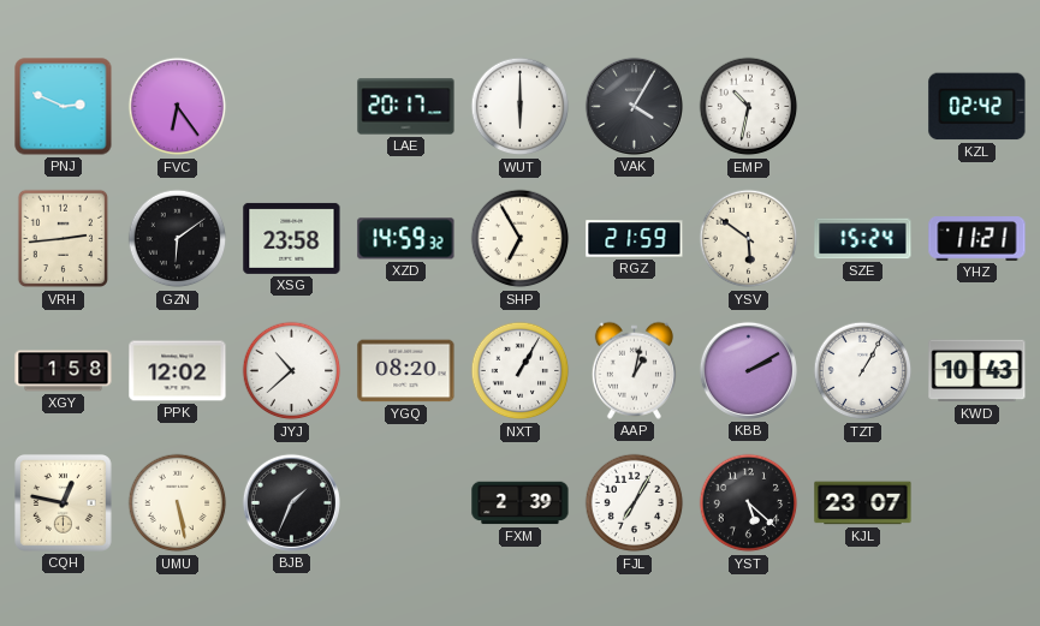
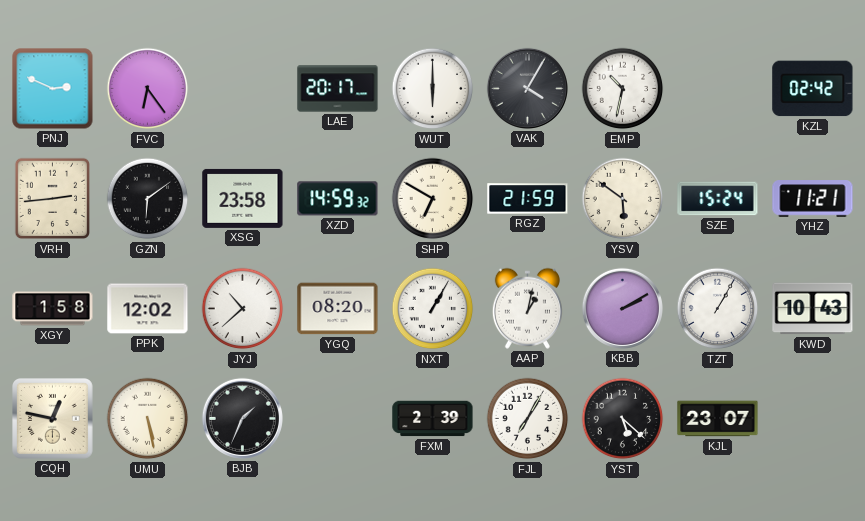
SHP: 6:55 -> 6:50 (433, 199)
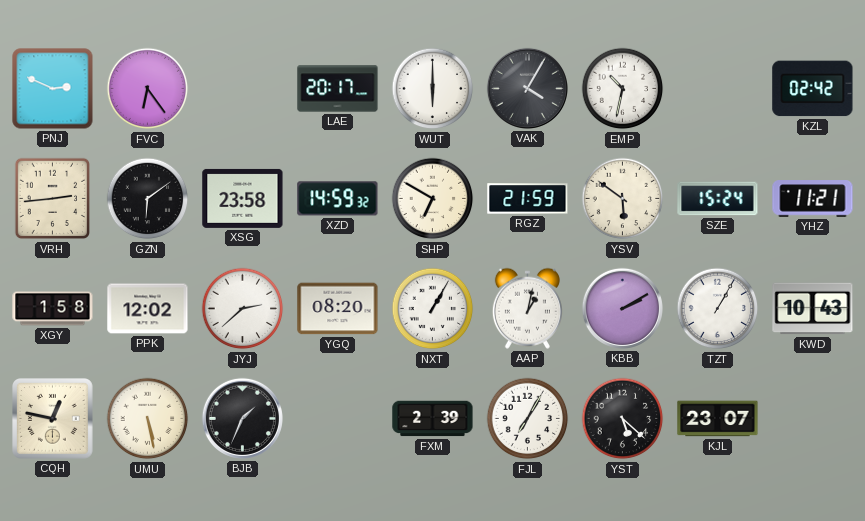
JYJ: 10:38 -> 2:38 (243, 309)
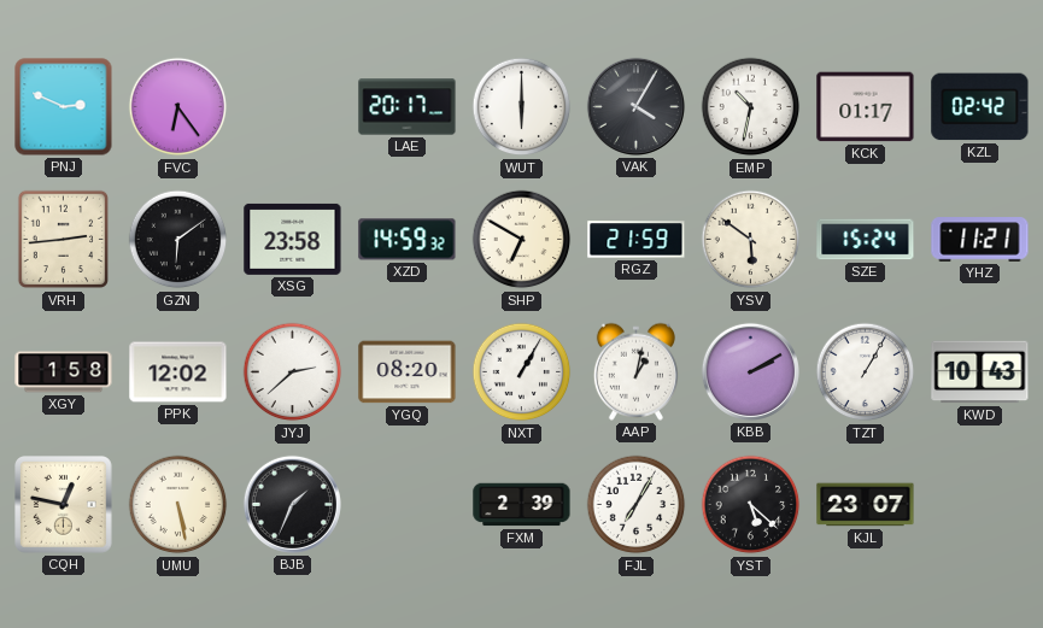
KCK: none -> 01:17 (866, 107)
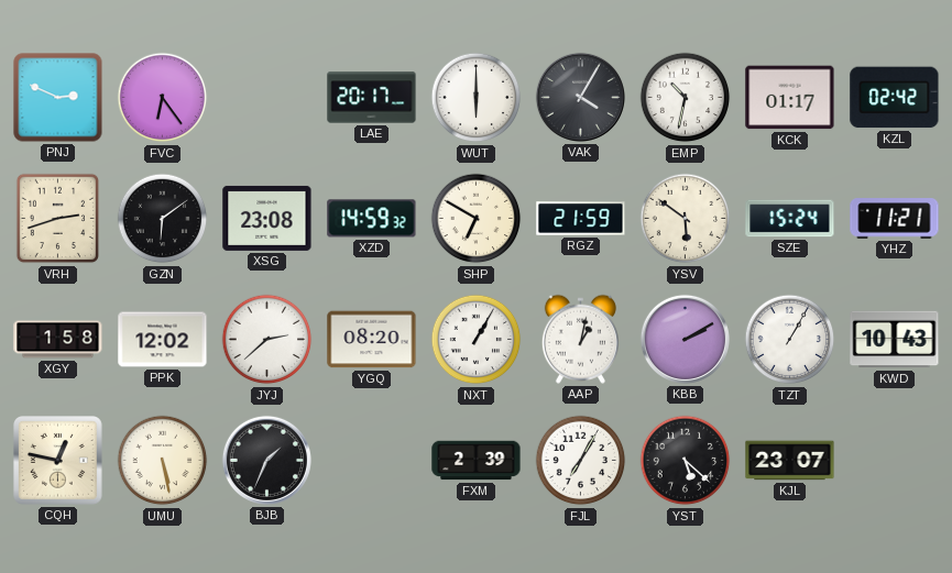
VRH: 2:44 -> 2:42 (58, 219)
XSG: 23:58 -> 23:08 (267, 218)
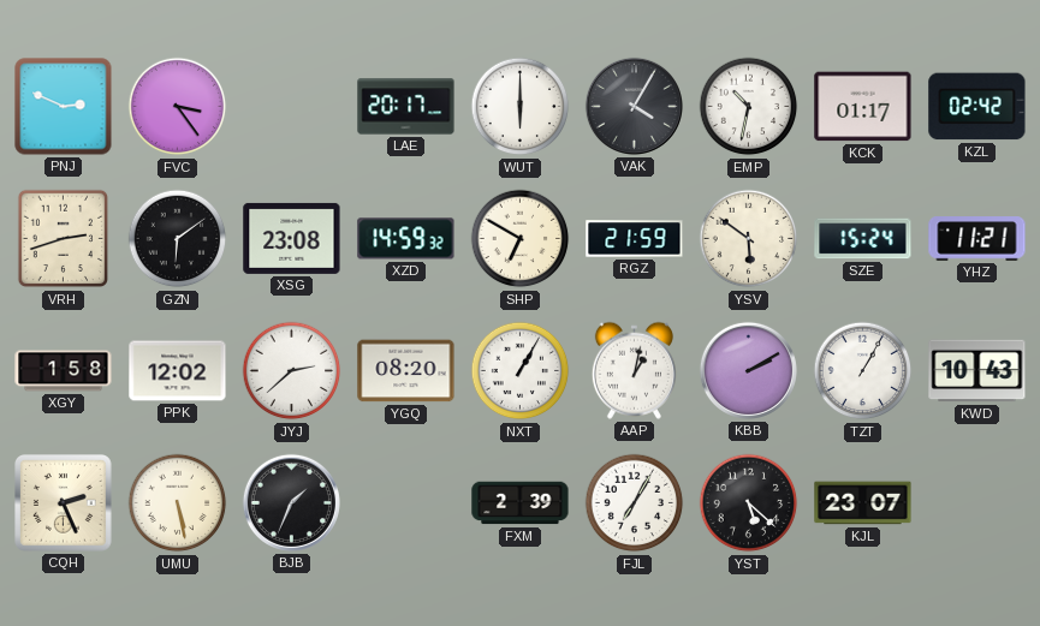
FVC: 6:24 -> 3:24 (178, 107)
CQH: 12:47 -> 2:26 (64, 503)
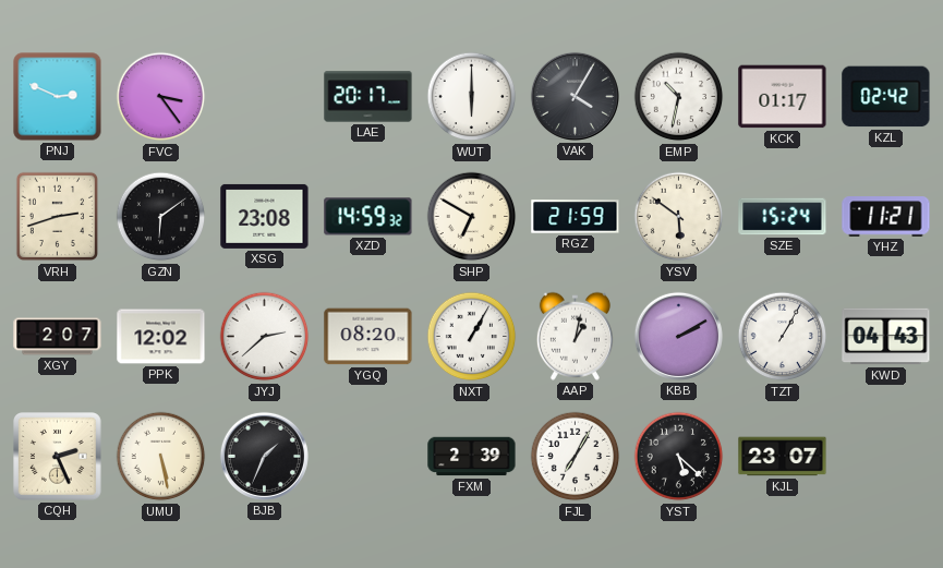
XGY: 1:58 -> 2:07 (58, 337)
KWD: 10:43 -> 04:43 (886, 337)
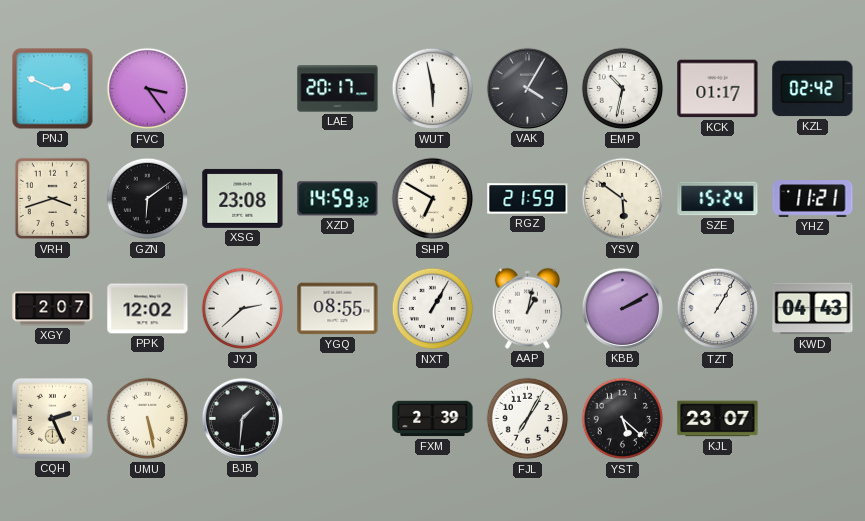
WUT: 6:00 -> 5:58 (433, 89)
VRH: 2:42 -> 3:42 (53, 199)
YGQ: 08:20 -> 08:55 (338, 309)
BJB: 1:34 -> 1:31 (242, 418)
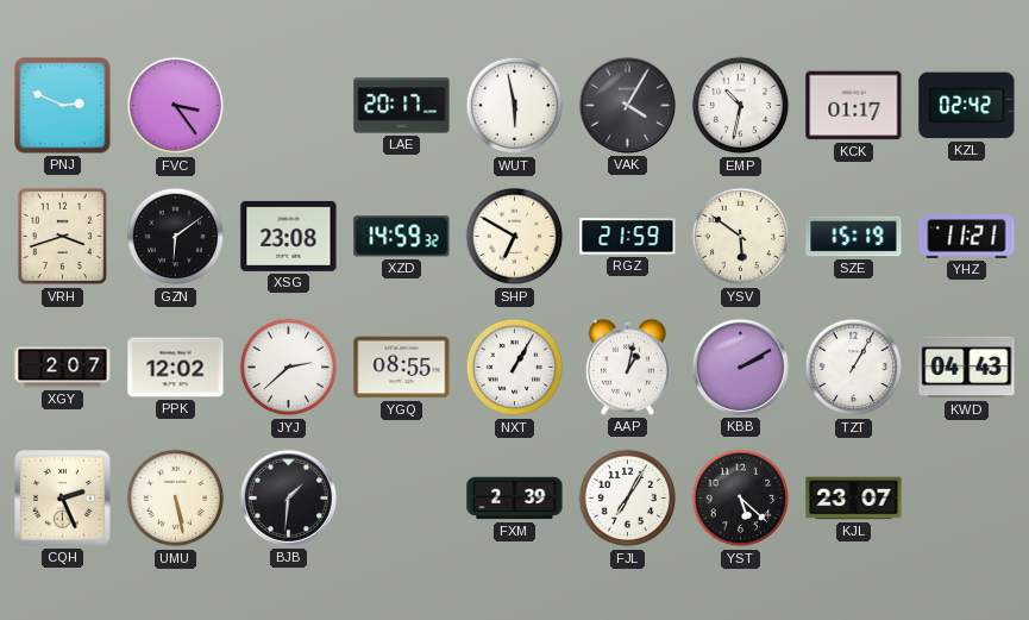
SZE: 15:24 -> 15:19 (854, 237)
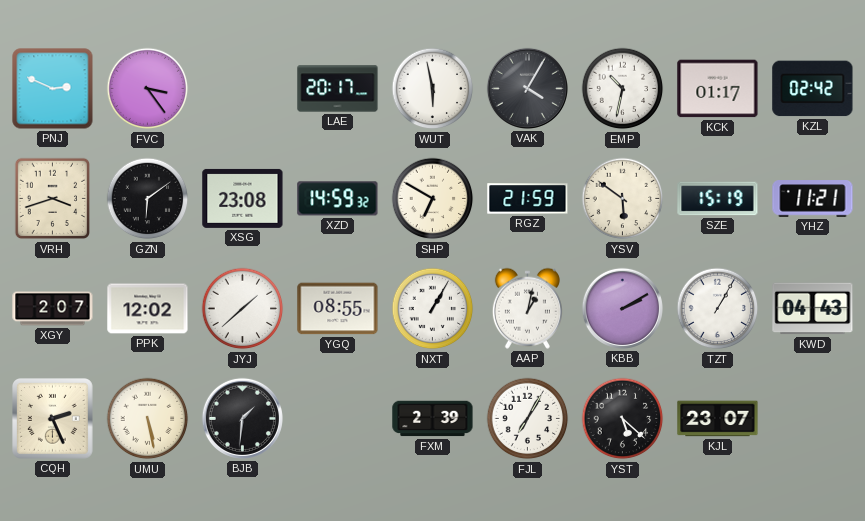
JYJ: 2:38 -> 1:38 (243, 309)
